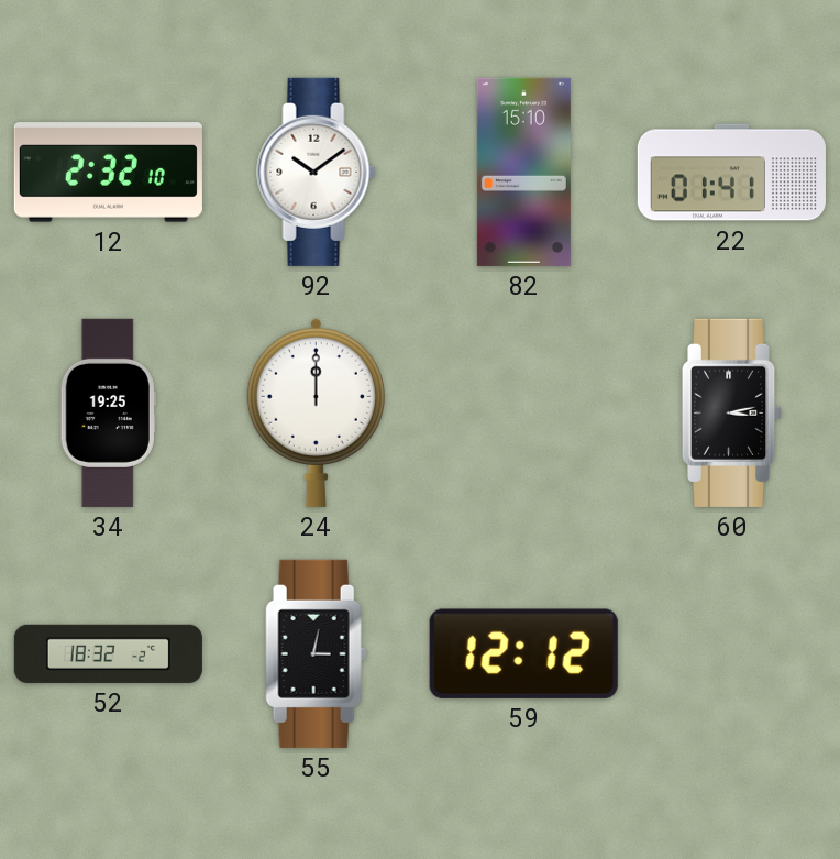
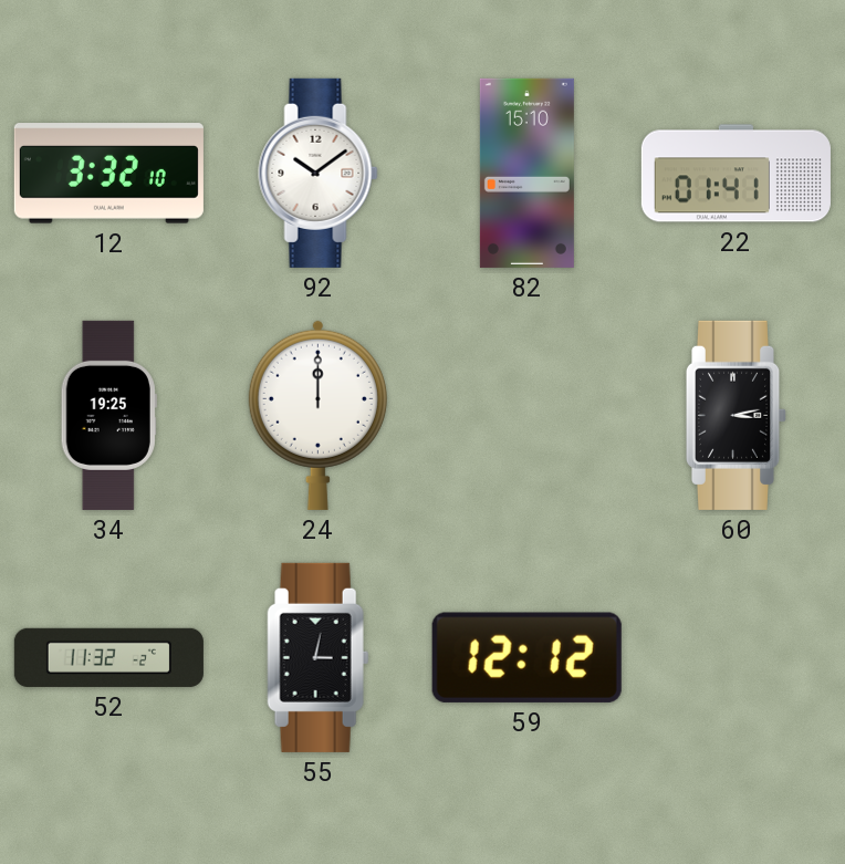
12: 2:32 -> 3:32 (108, 174)
52: 18:32 -> 11:32 (108, 657)
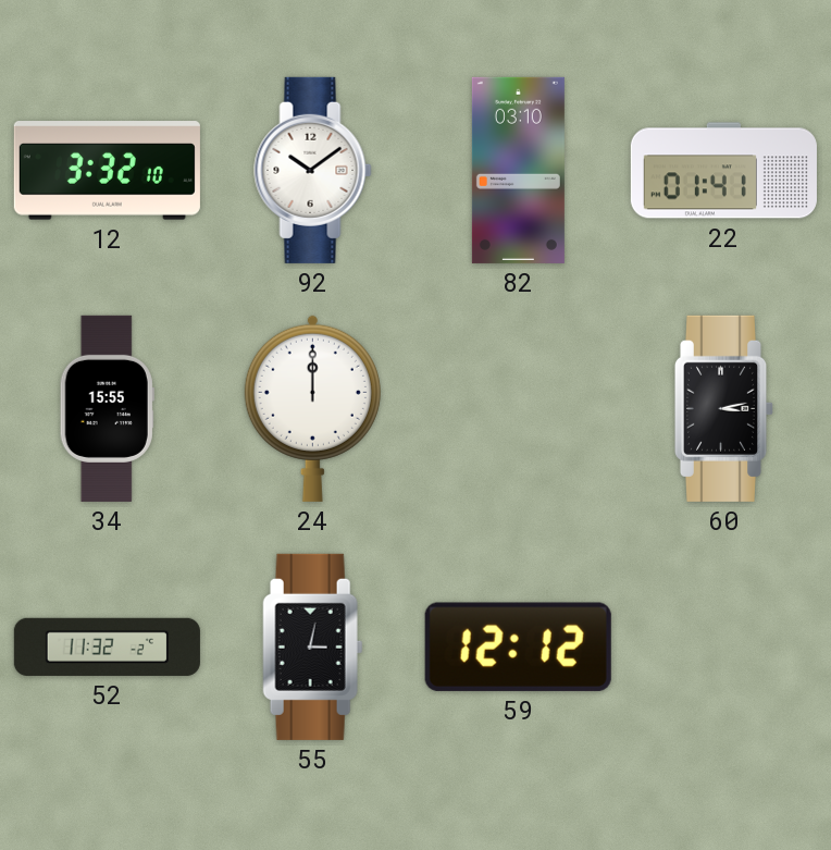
82: 15:10 -> 03:10 (518, 170)
34: 19:25 -> 15:55 (107, 408)
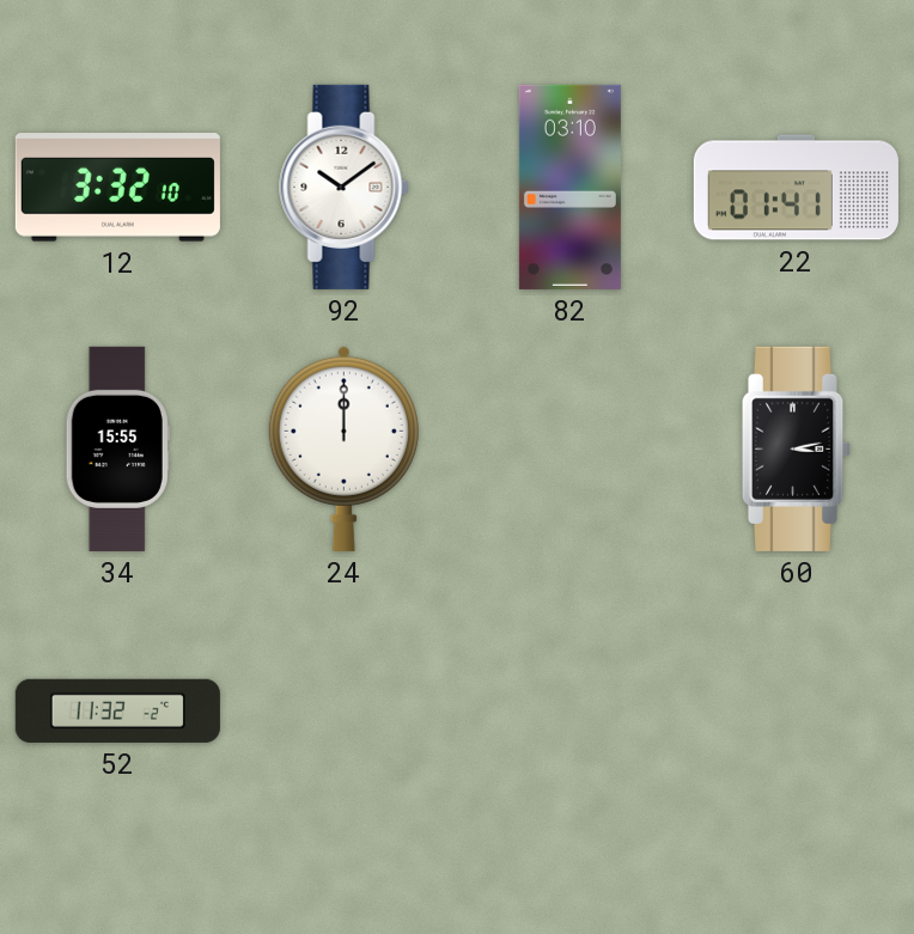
55: 3:02 -> none (313, 646)
59: 12:12 -> none (518, 646)
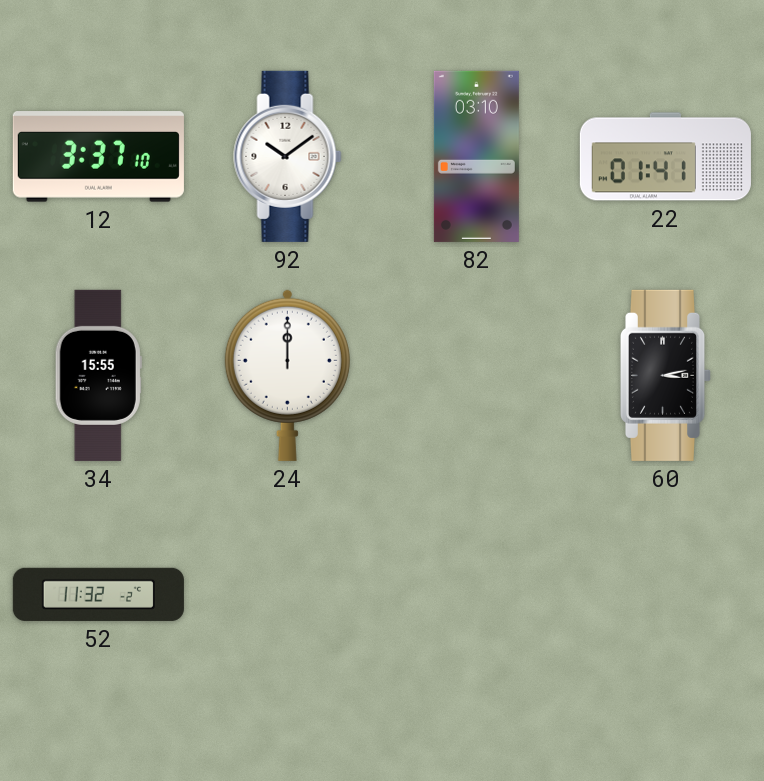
12: 3:32 -> 3:37 (98, 157)
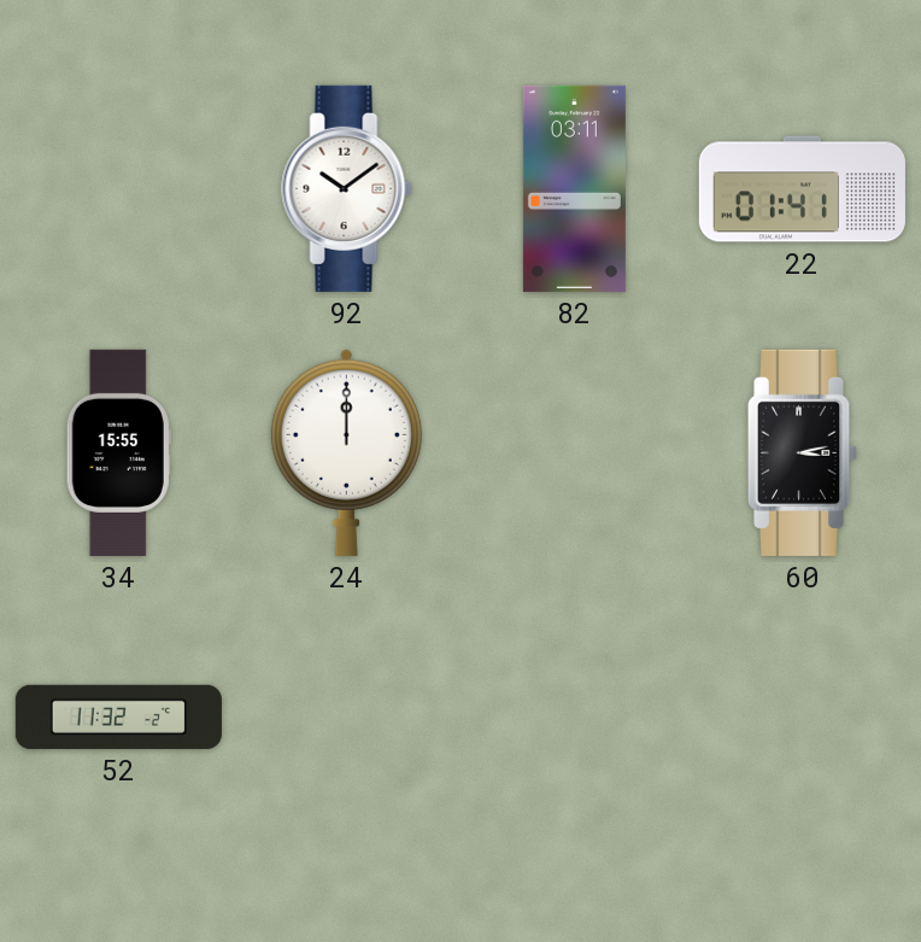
12: 3:37 -> none (98, 157)
82: 03:10 -> 03:11 (574, 188)
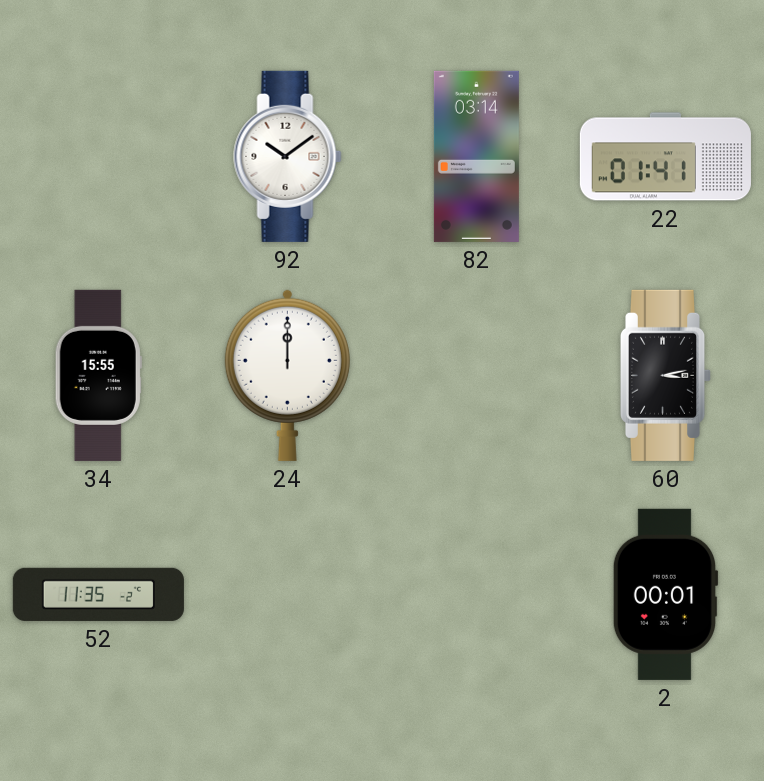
82: 03:11 -> 03:14 (476, 156)
52: 11:32 -> 11:35 (98, 594)
2: none -> 00:01 (665, 594)
